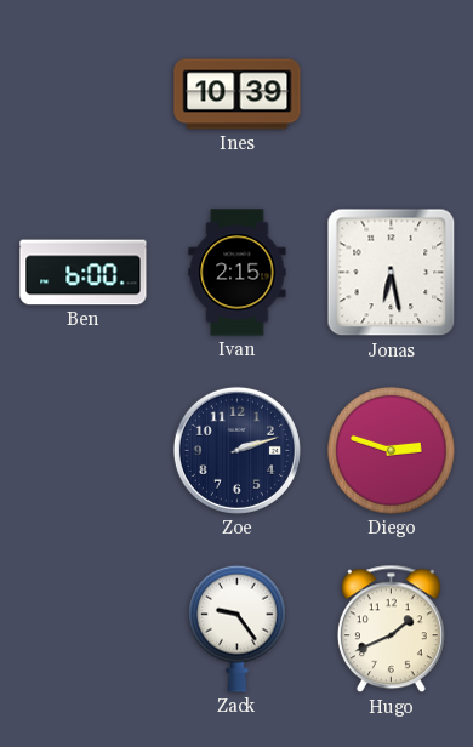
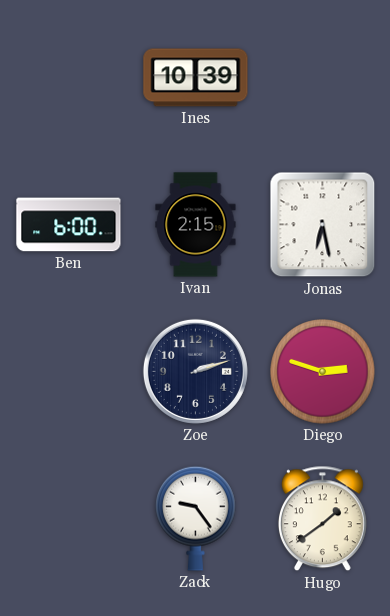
Hugo: 1:41 -> 1:39 (322, 519)
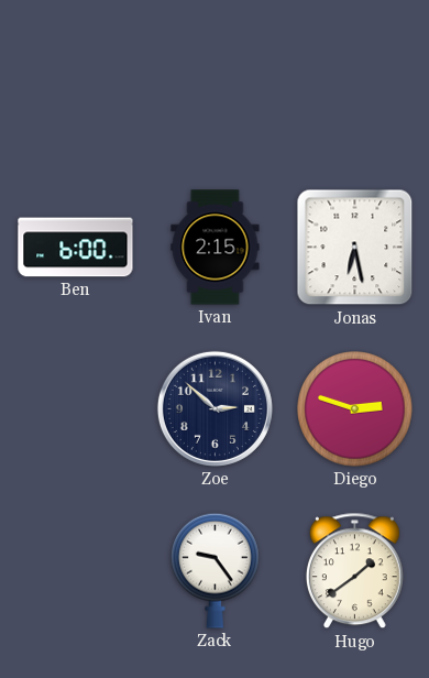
Ines: 10:39 -> none (196, 78)
Zoe: 2:12 -> 2:52 (215, 408)
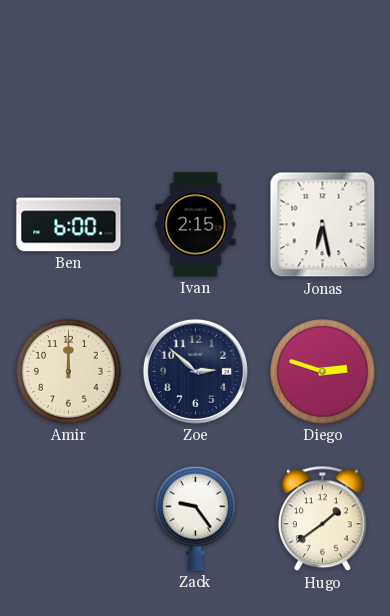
Amir: none -> 12:00 (69, 372)
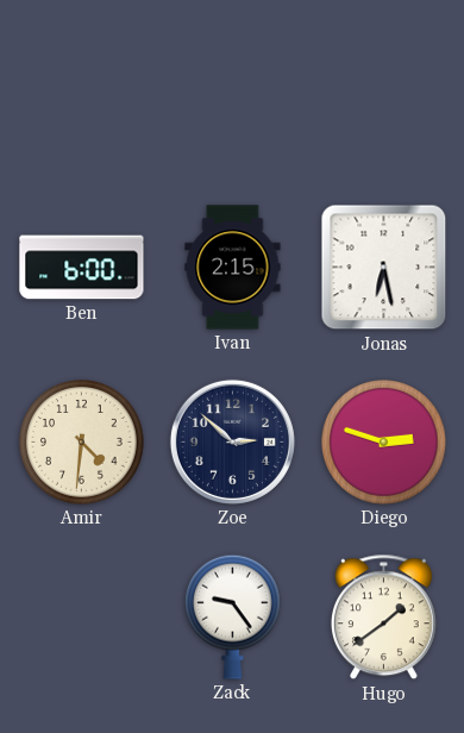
Amir: 12:00 -> 4:31 (82, 443)
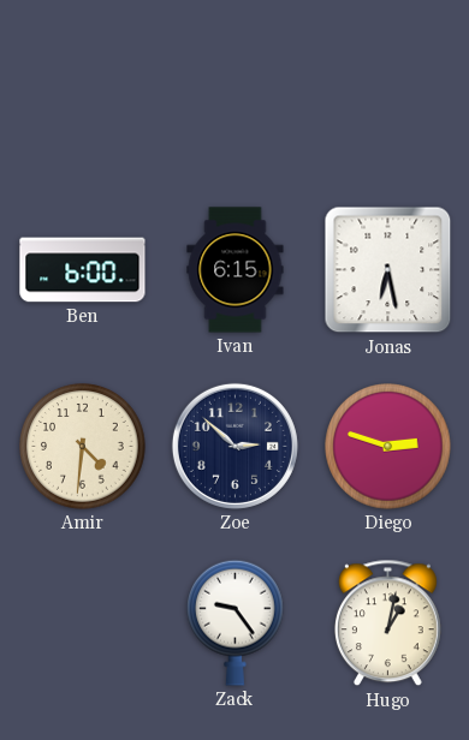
Ivan: 2:15 -> 6:15 (236, 270)
Hugo: 1:39 -> 1:02 (387, 623)
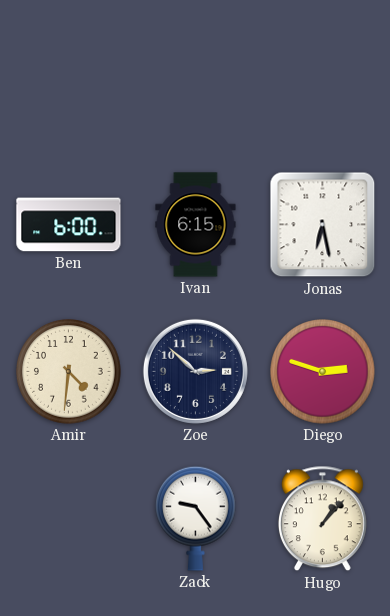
Hugo: 1:02 -> 1:07 (322, 519)
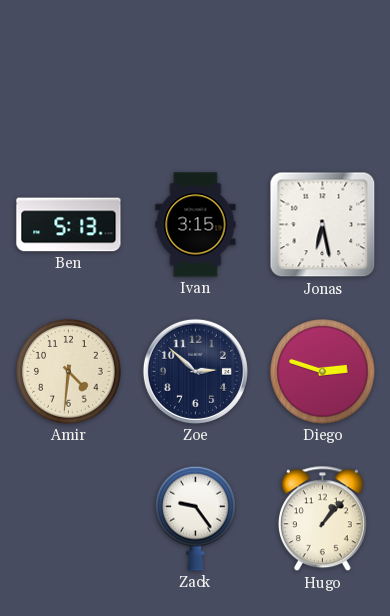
Ben: 6:00 -> 5:13 (69, 225)
Ivan: 6:15 -> 3:15 (196, 225)
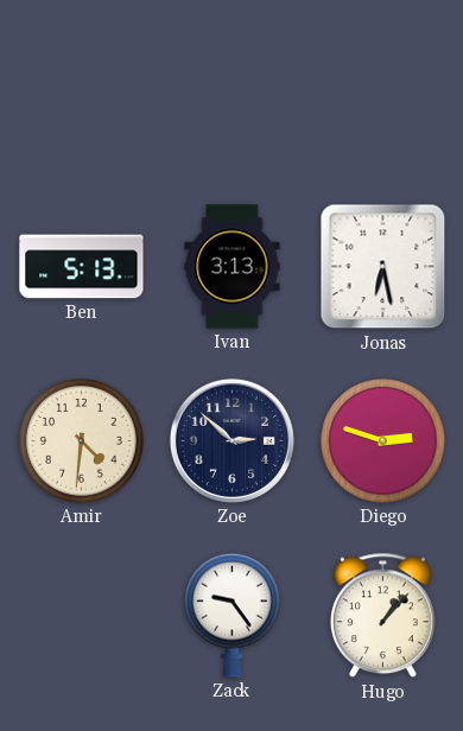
Ivan: 3:15 -> 3:13 (233, 267)
